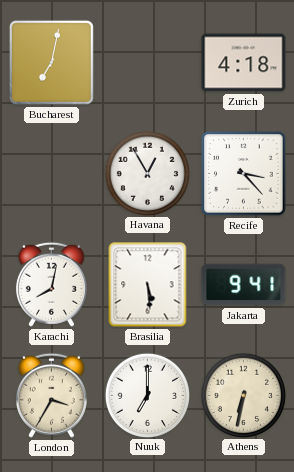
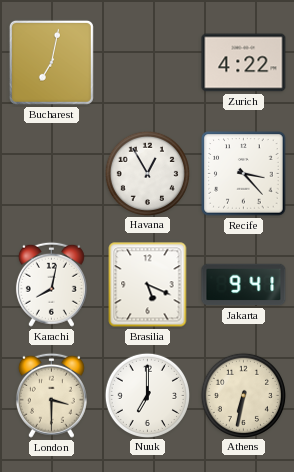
Zurich: 4:18 -> 4:22 (244, 63)
Brasilia: 5:29 -> 5:19 (148, 285)
London: 3:35 -> 3:30 (51, 395)
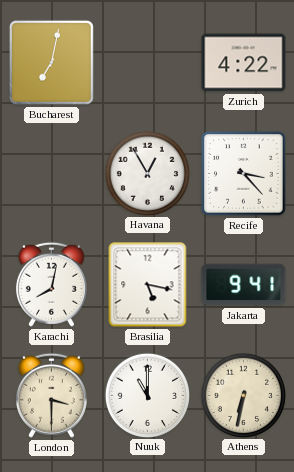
Brasilia: 5:19 -> 5:17 (148, 285)
Nuuk: 7:00 -> 11:00 (147, 395)
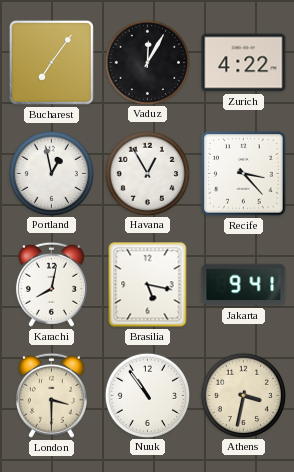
Bucharest: 7:02 -> 7:06 (51, 62)
Vaduz: none -> 12:05 (147, 62)
Portland: none -> 12:58 (51, 173)
Nuuk: 11:00 -> 10:54 (147, 395)
Athens: 6:32 -> 3:32 (243, 395)
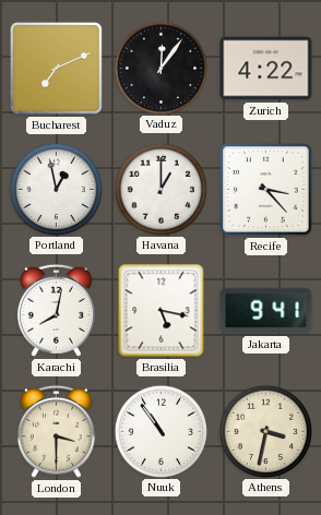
Bucharest: 7:06 -> 7:11 (56, 68)
Vaduz: 12:05 -> 12:06 (160, 68)
Havana: 12:55 -> 1:00 (160, 189)
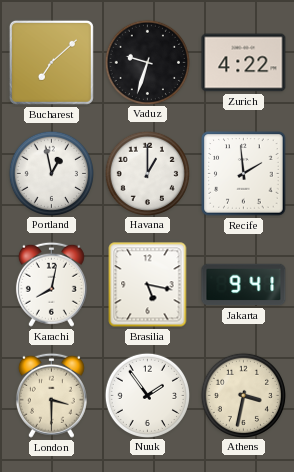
Bucharest: 7:11 -> 7:08 (51, 62)
Vaduz: 12:06 -> 9:33 (147, 62)
Recife: 3:23 -> 1:59 (244, 174)
Nuuk: 10:54 -> 1:54 (147, 395)
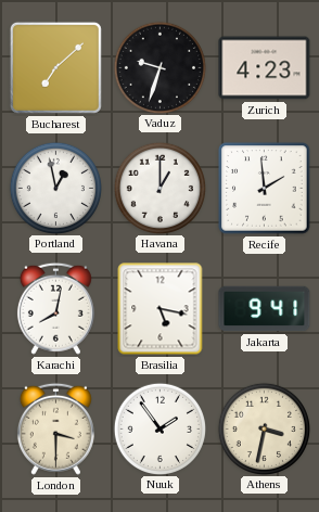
Zurich: 4:22 -> 4:23 (265, 68)
